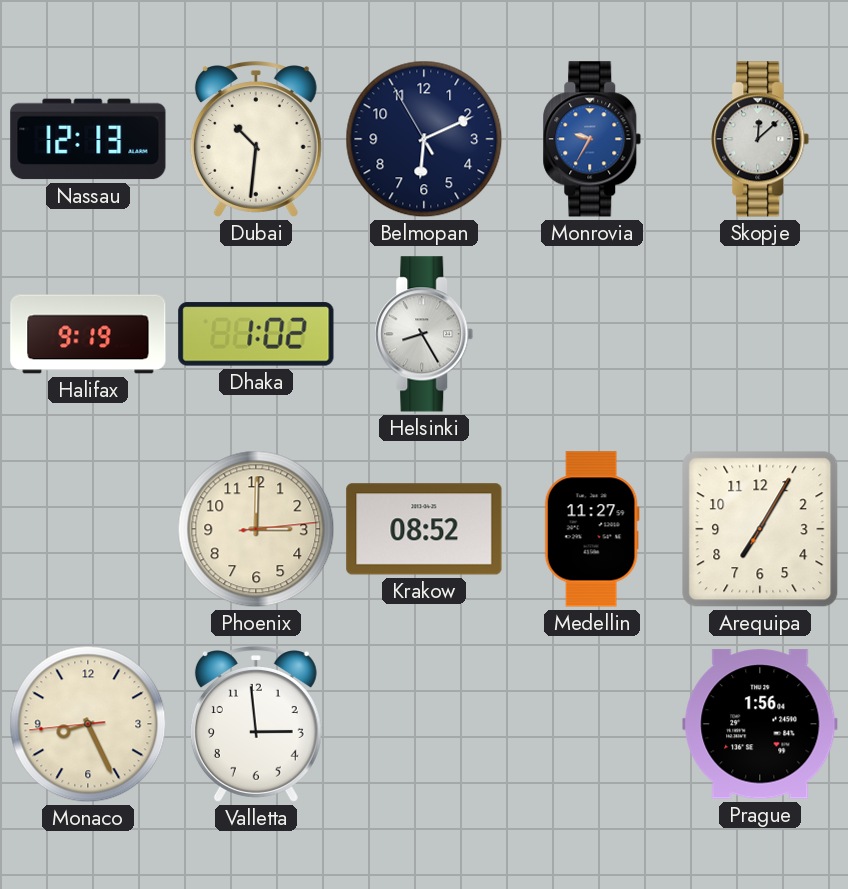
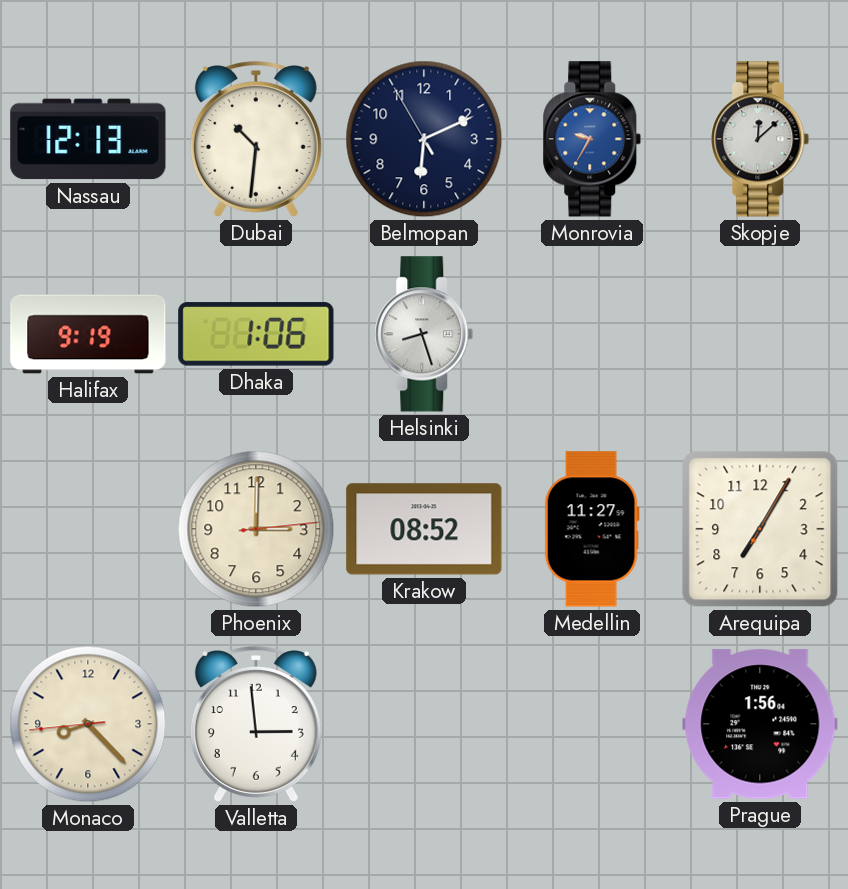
Dhaka: 1:02 -> 1:06 (256, 334)
Helsinki: 8:25 -> 8:27 (424, 334)
Monaco: 8:25 -> 8:22 (88, 724)
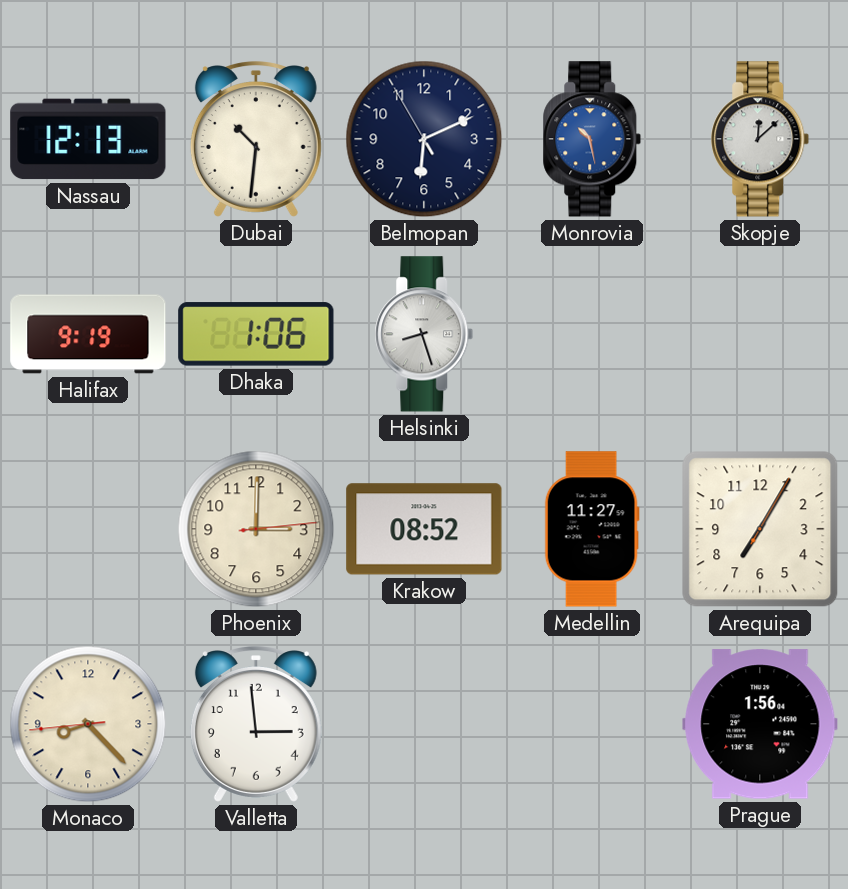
Monrovia: 9:35 -> 10:28 (592, 139)
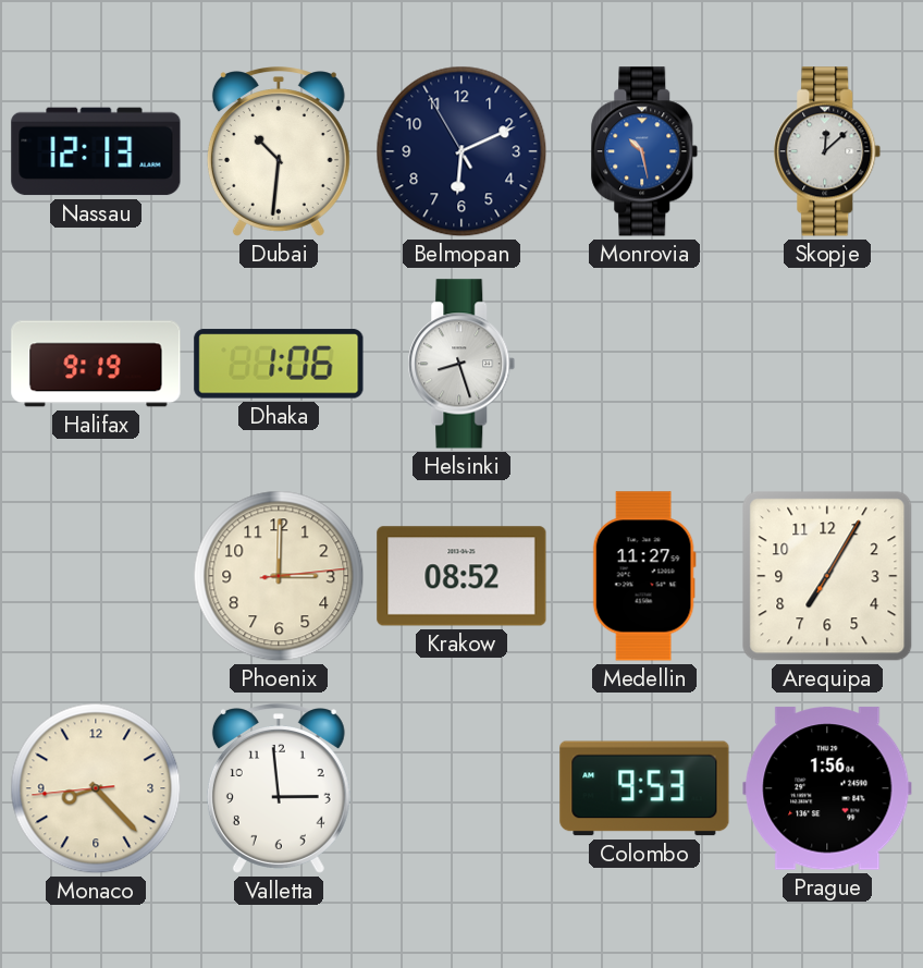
Colombo: none -> 9:53 (644, 788)
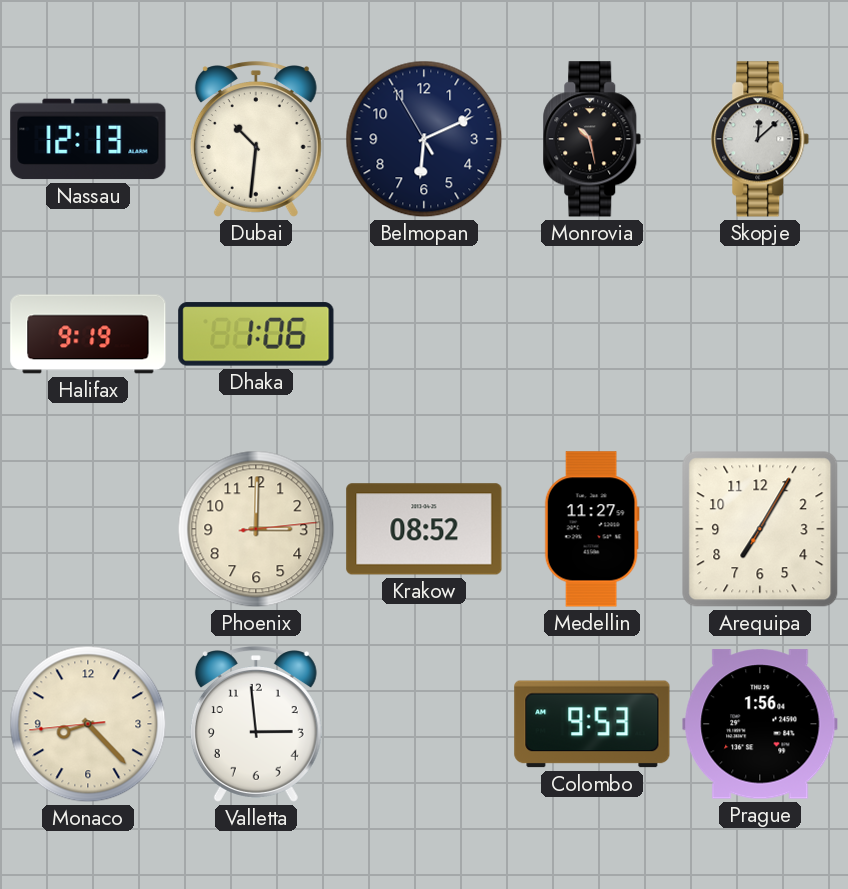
Monrovia dial: blue -> black (592, 139)
Helsinki: 8:27 -> none (461, 364)
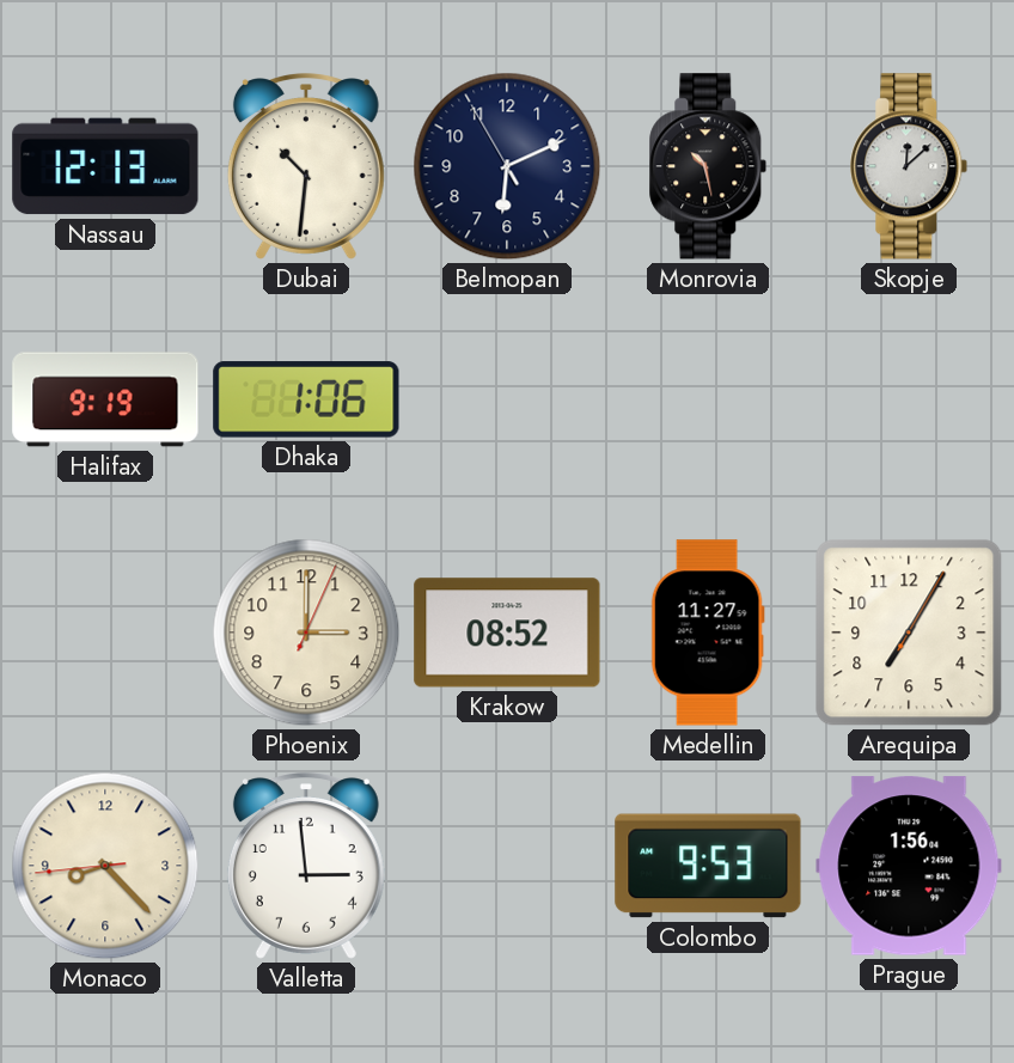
Phoenix: 3:00:14 -> 3:00:04 (306, 633)
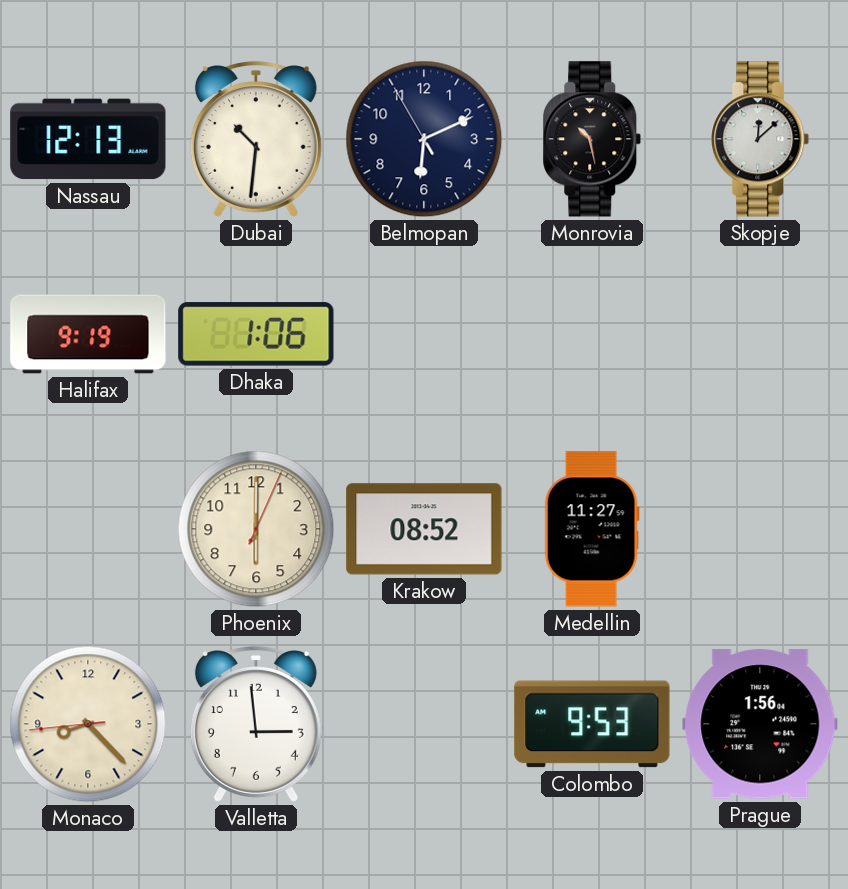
Phoenix: 3:00 -> 6:00 (256, 529)
Arequipa: 7:05 -> none (909, 633)
